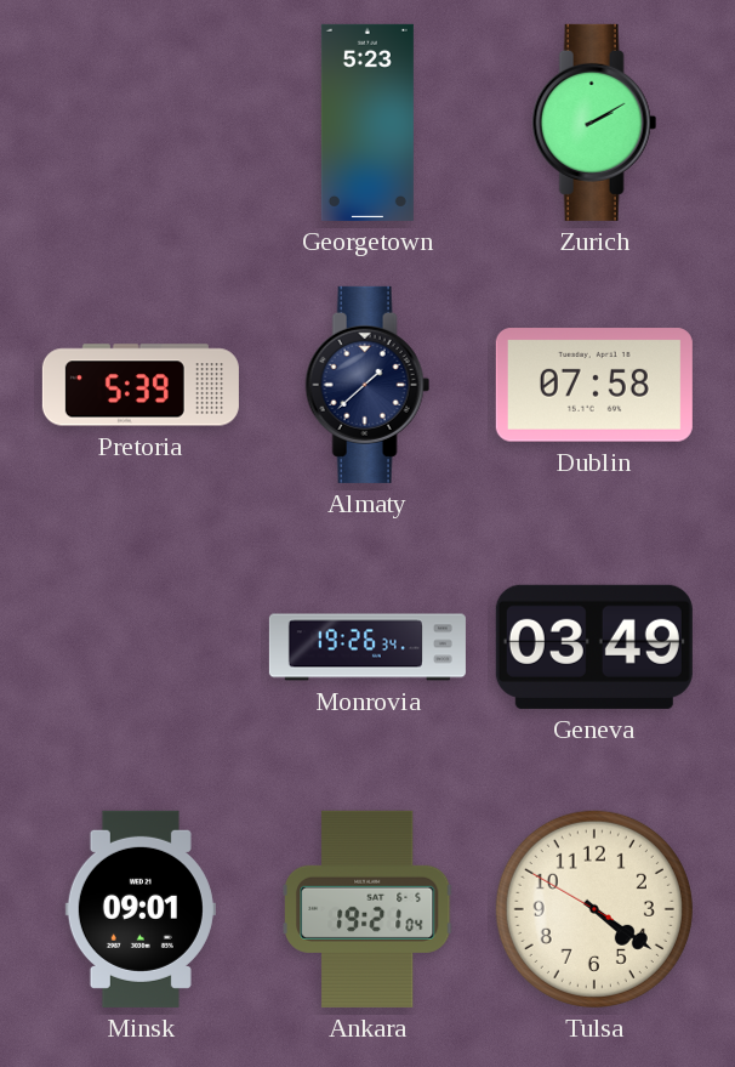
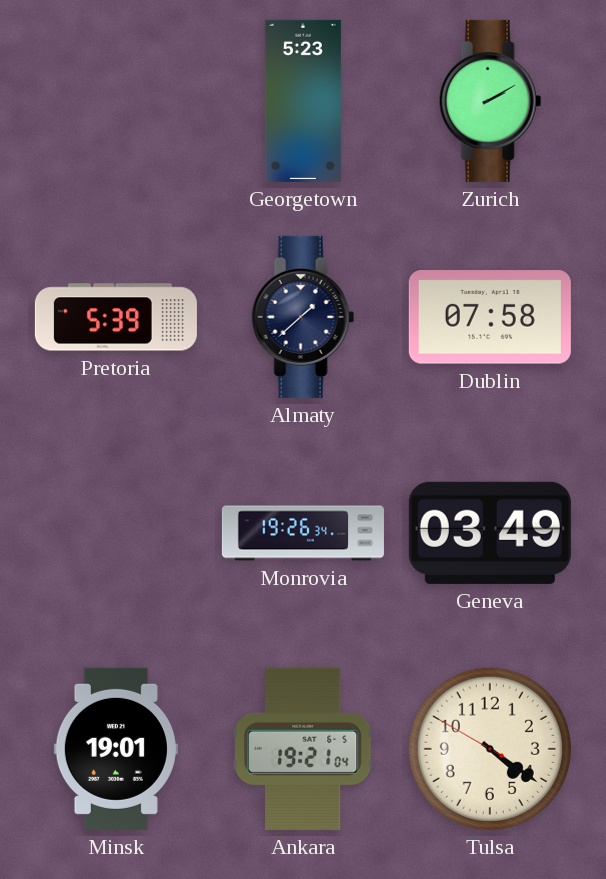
Minsk: 09:01 -> 19:01 (116, 749)
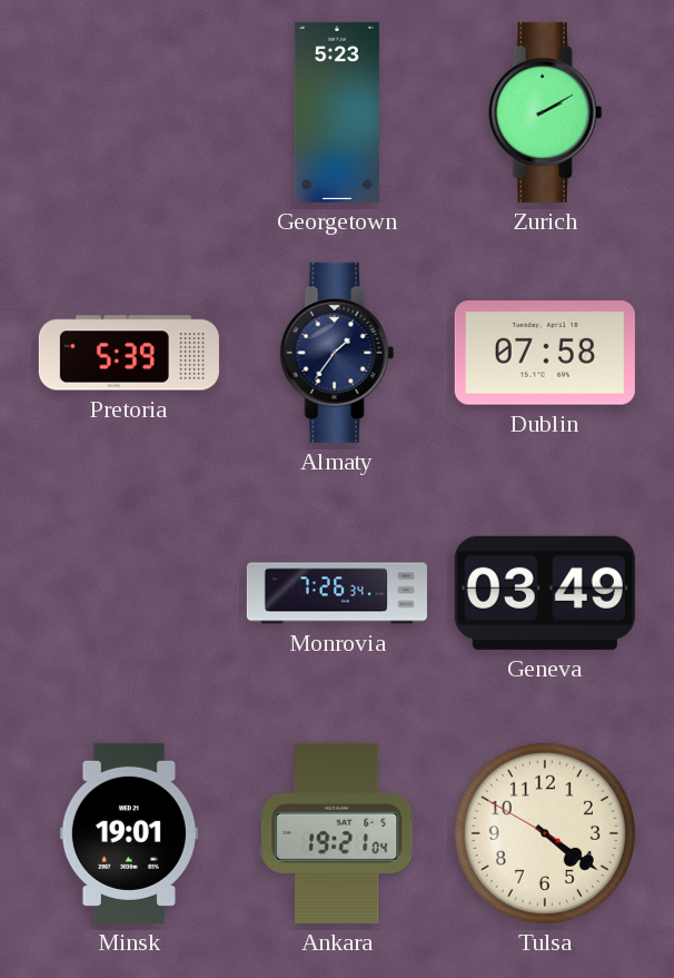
Almaty: 1:38 -> 1:36 (337, 353)
Monrovia: 19:26 -> 7:26 (337, 593)
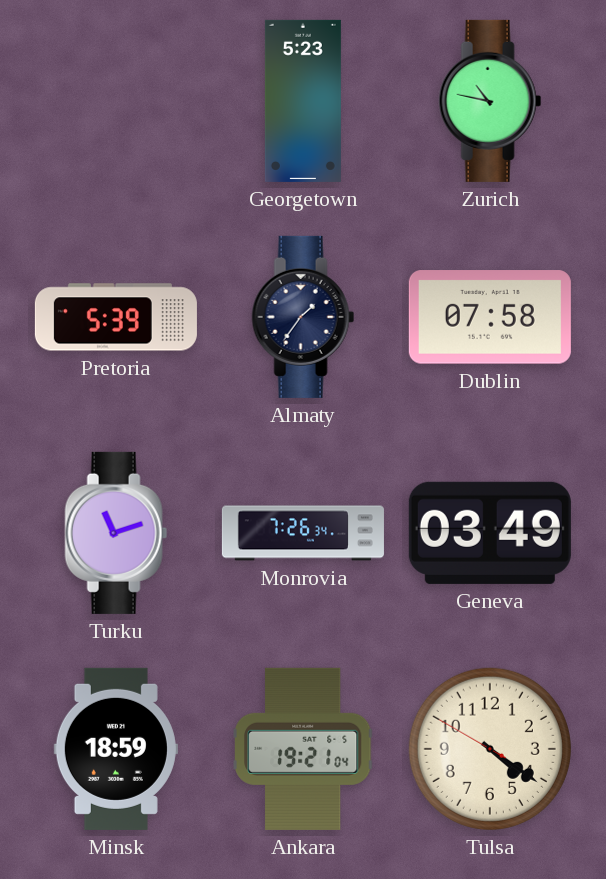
Zurich: 2:10 -> 10:47 (490, 101)
Turku: none -> 11:12 (116, 533)
Minsk: 19:01 -> 18:59 (116, 749)
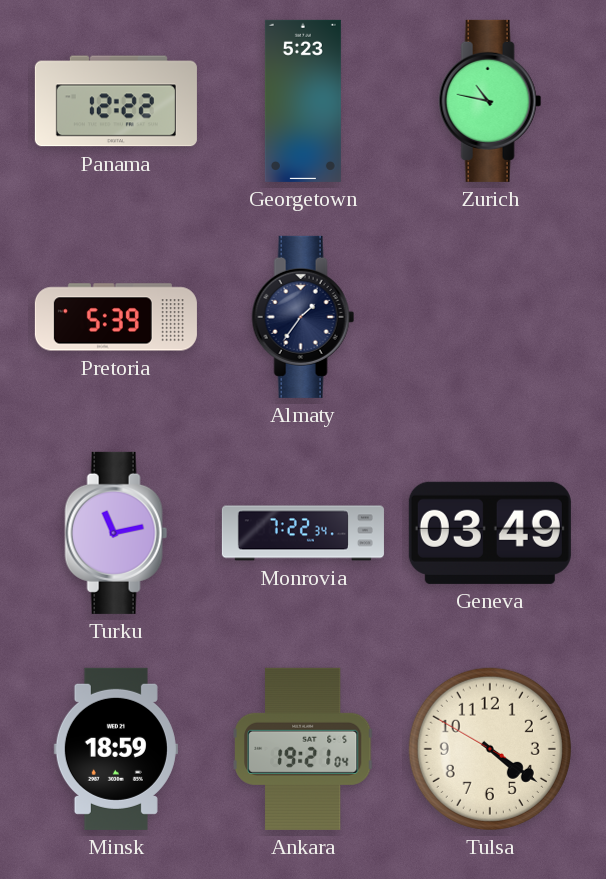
Panama: none -> 12:22 (116, 101)
Dublin: 07:58 -> none (490, 317)
Turku: 11:12 -> 11:13 (116, 533)
Monrovia: 7:26 -> 7:22 (303, 533)
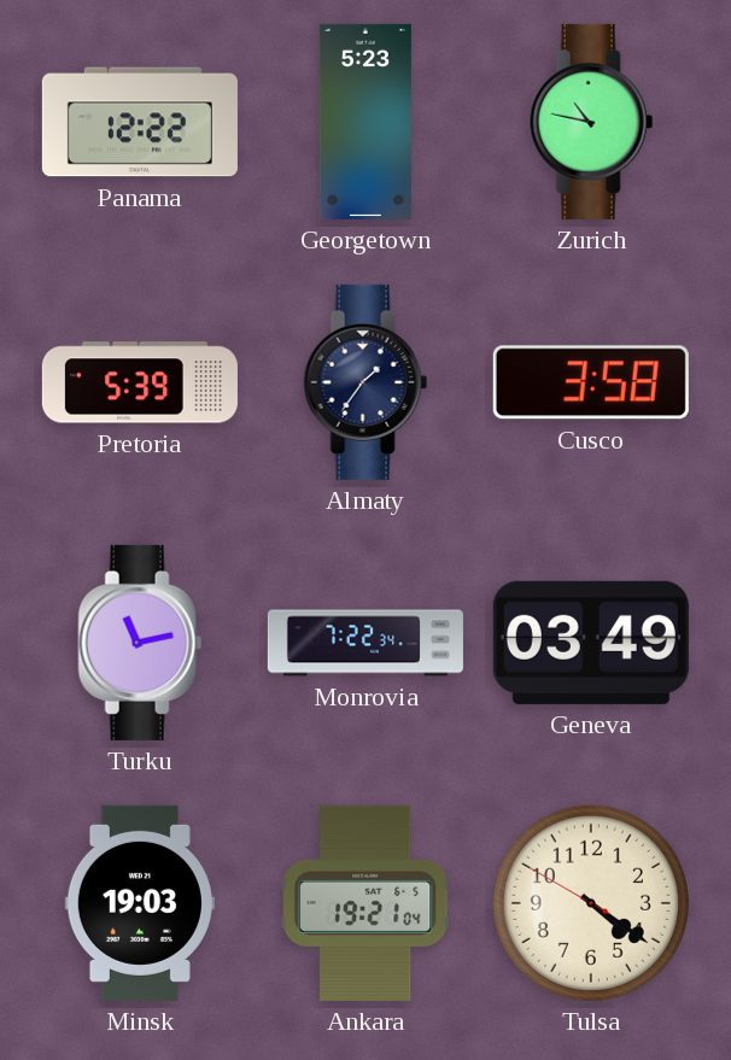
Cusco: none -> 3:58 (591, 382)
Minsk: 18:59 -> 19:03 (140, 903)
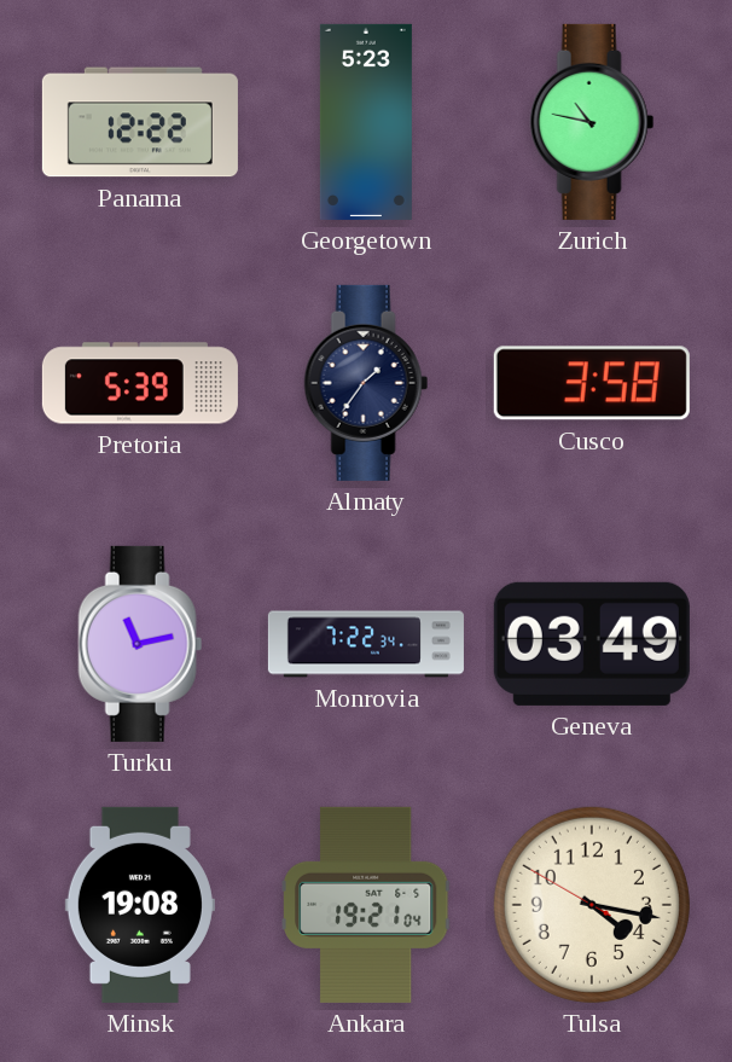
Minsk: 19:03 -> 19:08 (140, 905)
Tulsa: 4:20 -> 4:16 (592, 905)
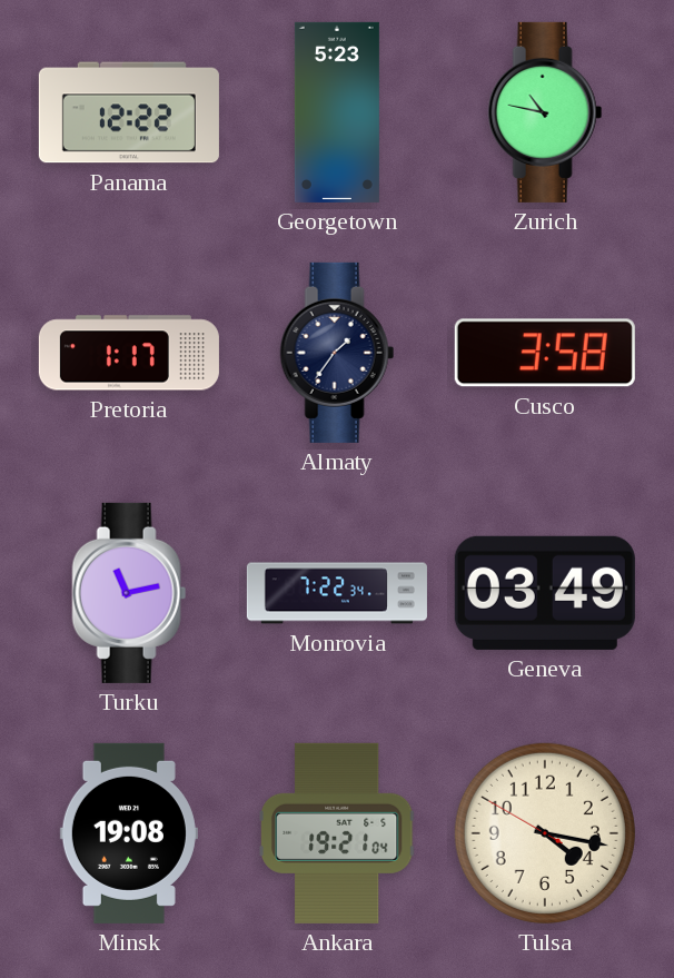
Pretoria: 5:39 -> 1:17 (129, 353)
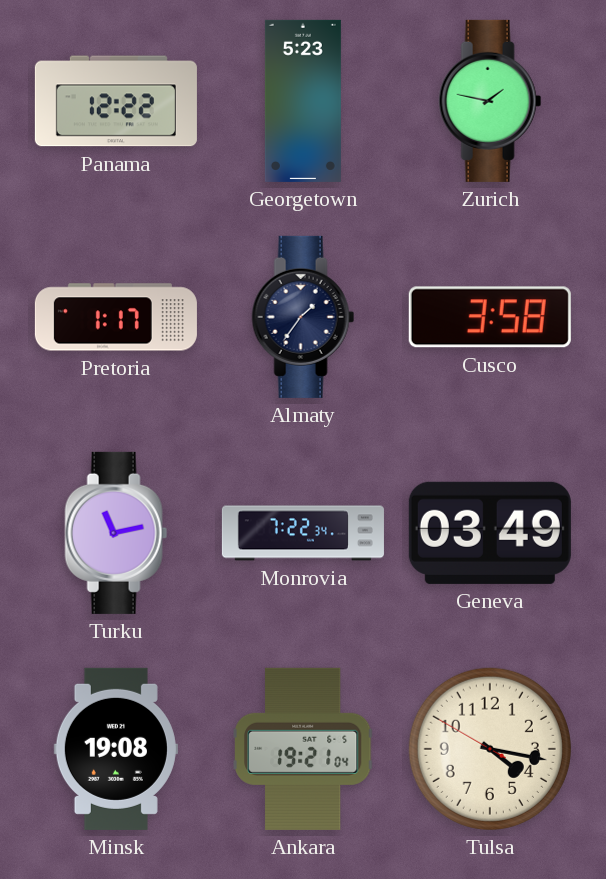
Zurich: 10:47 -> 1:47 (490, 101)
